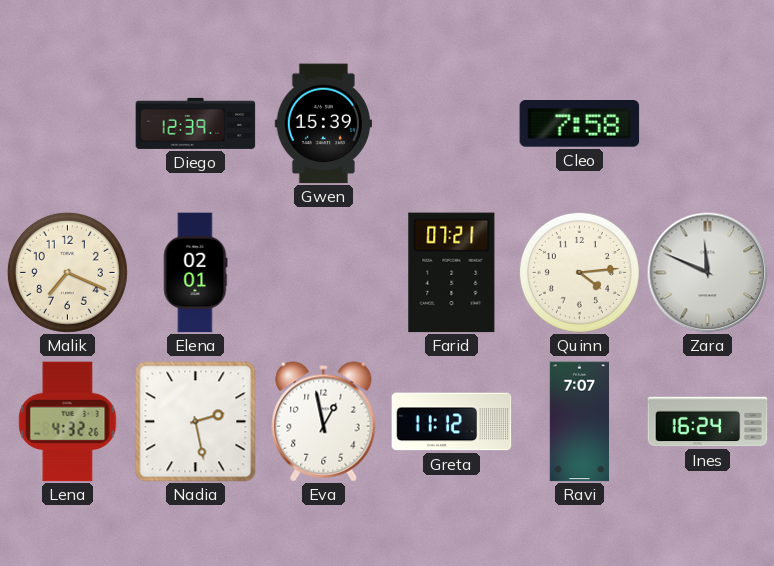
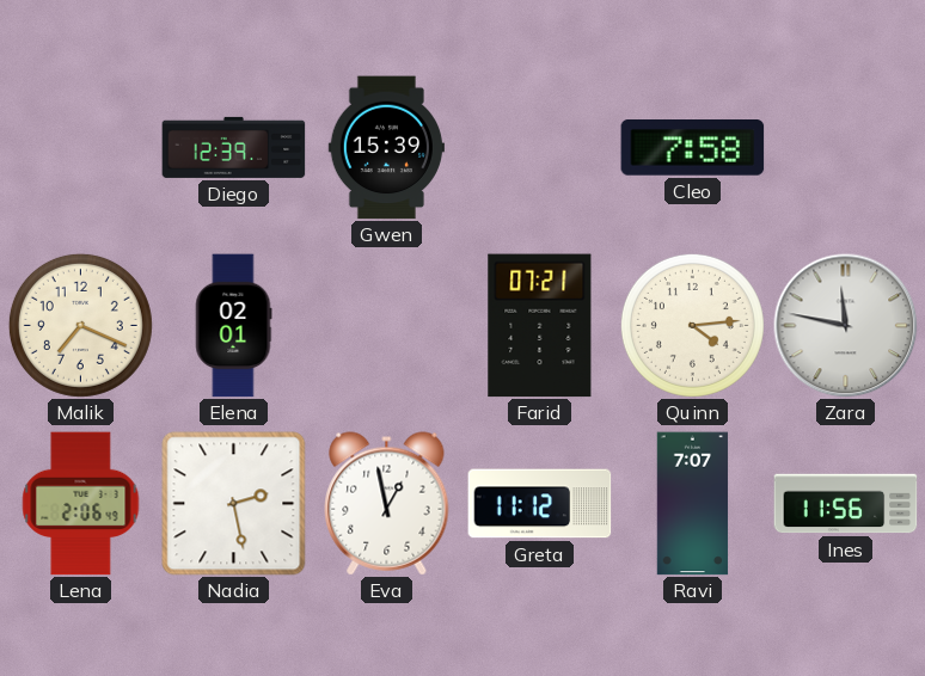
Zara: 11:49 -> 11:47 (846, 326)
Lena: 4:32 -> 2:06 (81, 504)
Ines: 16:24 -> 11:56 (846, 504)
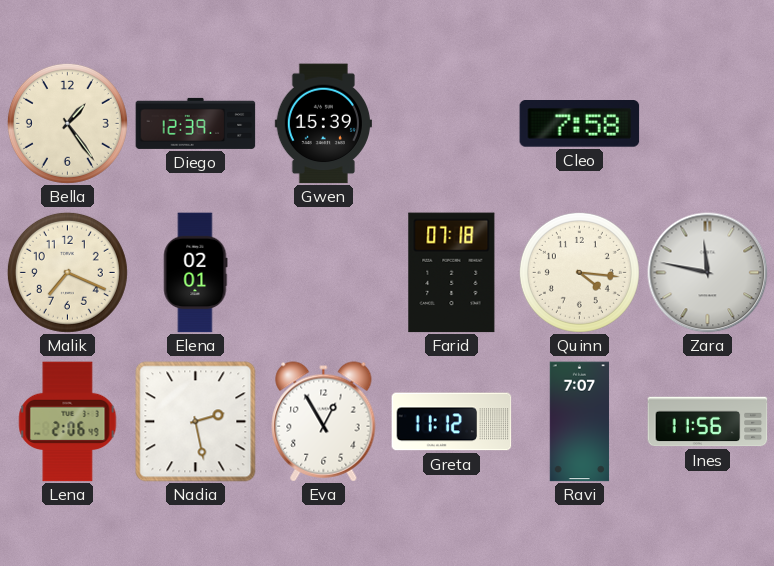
Bella: none -> 1:24 (67, 123)
Farid: 07:21 -> 07:18 (452, 273)
Quinn: 4:14 -> 4:16 (579, 272)
Eva: 12:58 -> 12:55 (324, 422)
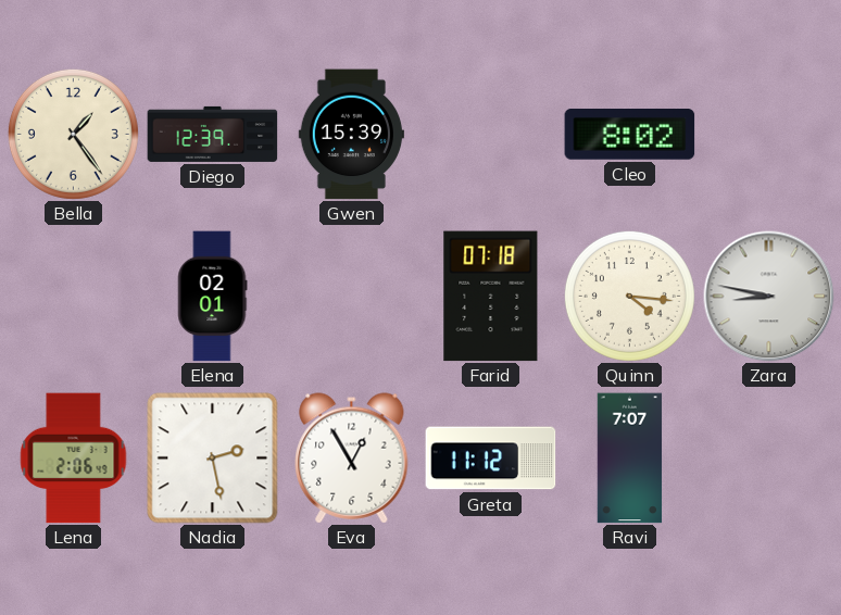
Cleo: 7:58 -> 8:02 (630, 135)
Malik: 7:19 -> none (67, 272)
Zara: 11:47 -> 8:47 (769, 297)
Ines: 11:56 -> none (708, 422)
